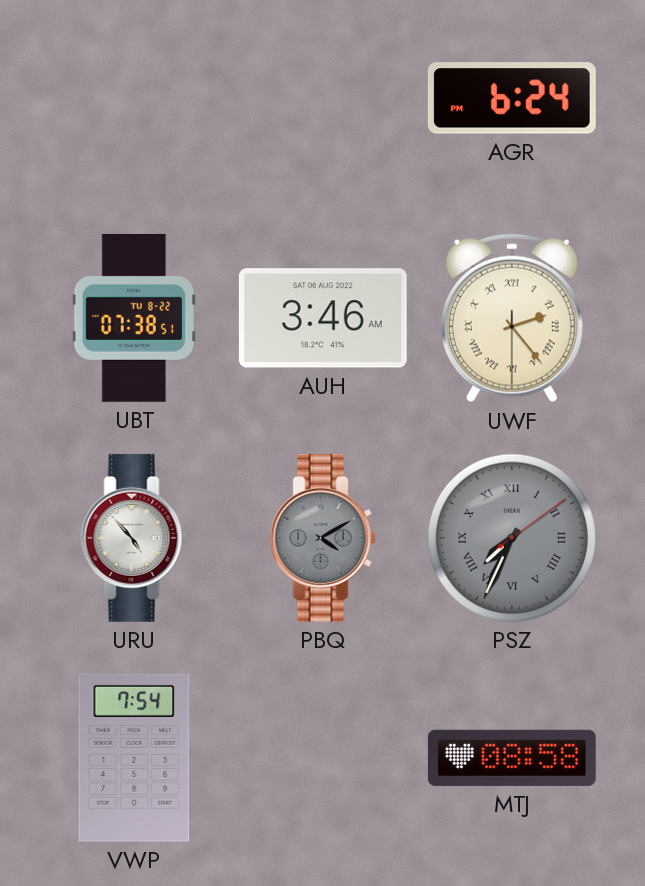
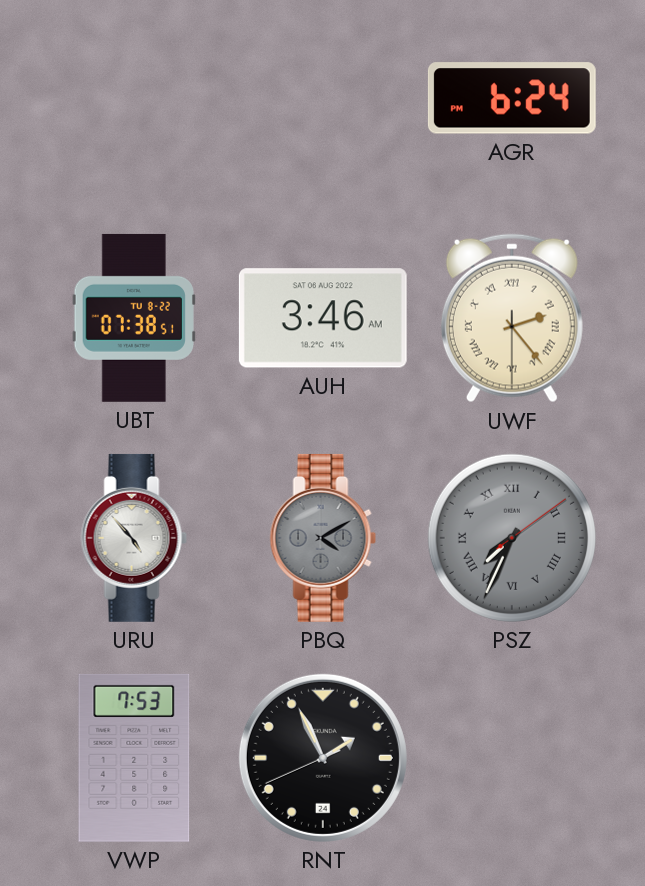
VWP: 7:54 -> 7:53 (134, 758)
RNT: none -> 1:55 (323, 758)
MTJ: 08:58 -> none (512, 758)
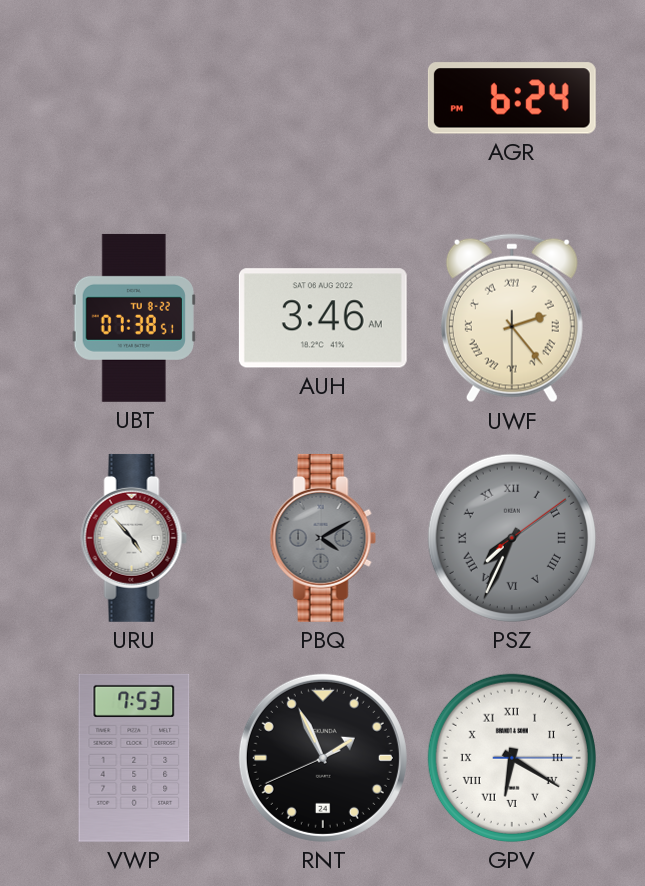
GPV: none -> 6:20 (512, 758)
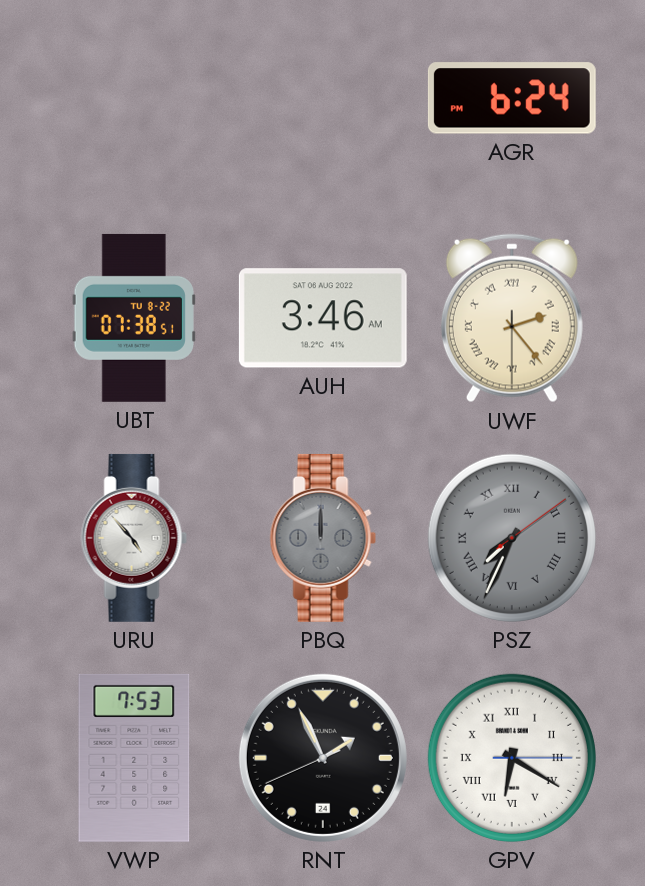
PBQ: 4:10 -> 12:00 (323, 538)
